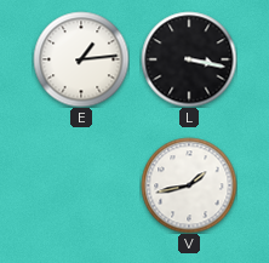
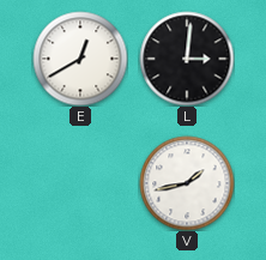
E: 1:14 -> 12:40 (80, 59)
L: 3:17 -> 3:01 (187, 59)
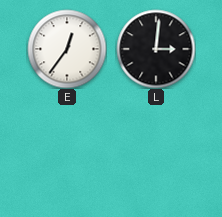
E: 12:40 -> 12:36 (67, 49)
V: 1:43 -> none (187, 183)
